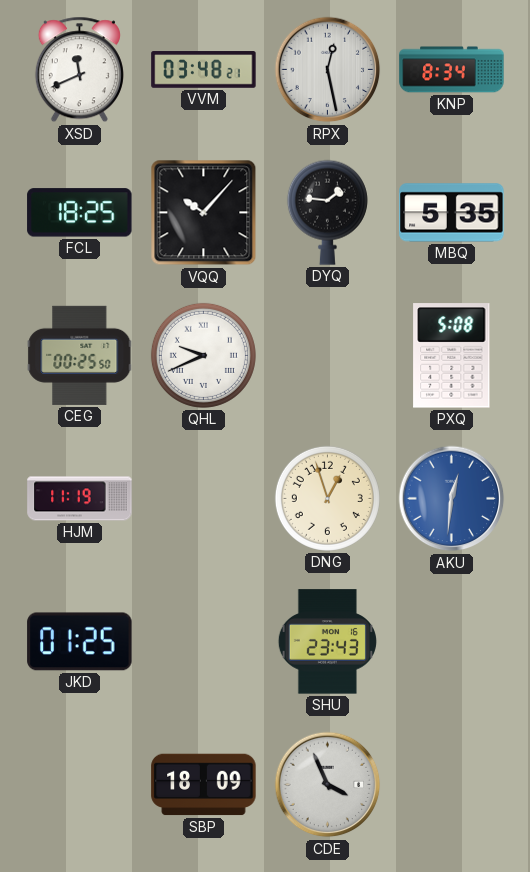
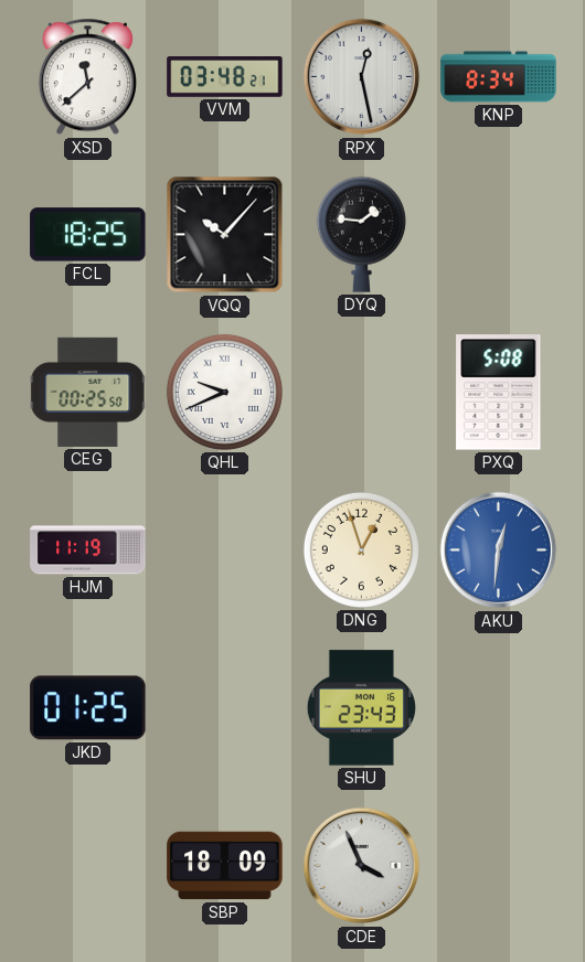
XSD: 11:41 -> 11:38 (87, 77)
MBQ: 5:35 -> none (452, 213)
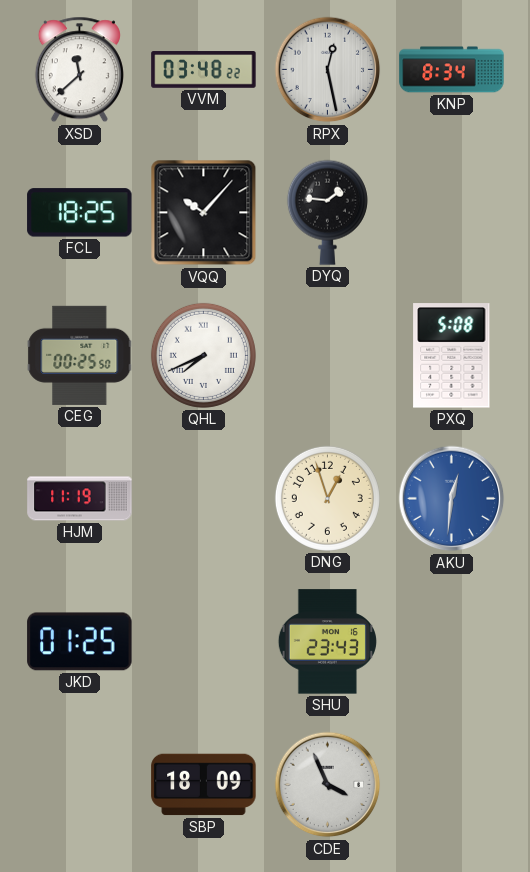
VVM: 03:48:21 -> 03:48:22 (204, 70)
QHL: 9:41 -> 7:41 (203, 355)
